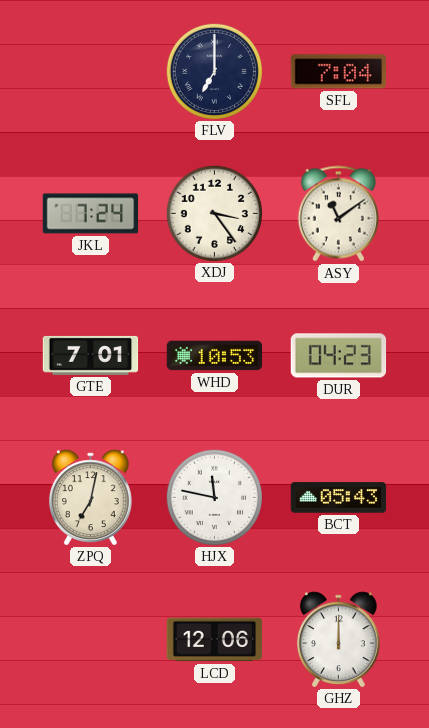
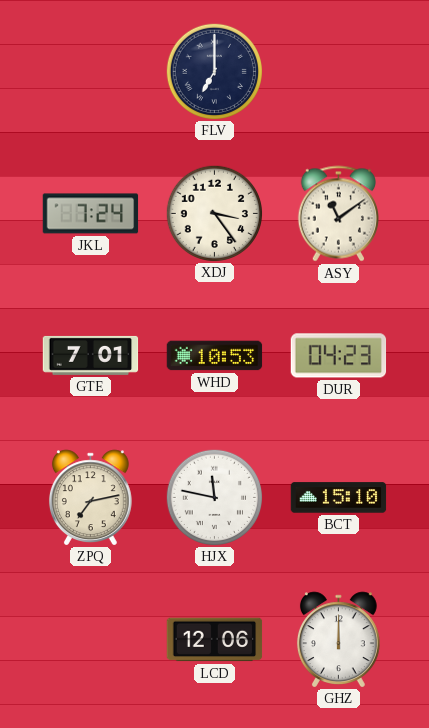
SFL: 7:04 -> none (338, 72)
ZPQ: 7:02 -> 7:13 (90, 497)
BCT: 05:43 -> 15:10 (339, 498)
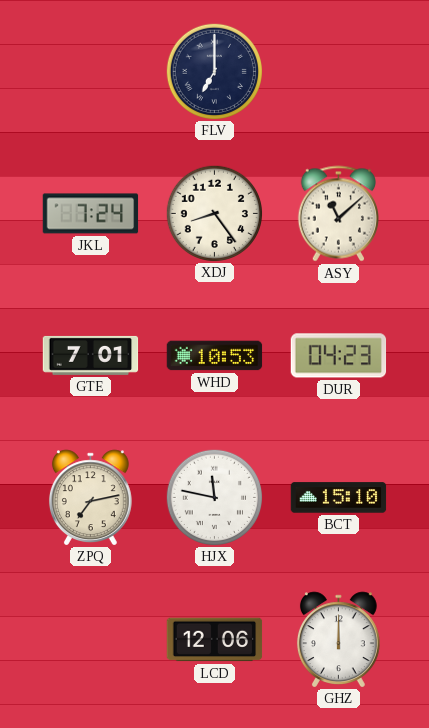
XDJ: 3:24 -> 8:24 (214, 213)
ASY: 11:09 -> 11:08 (338, 214)
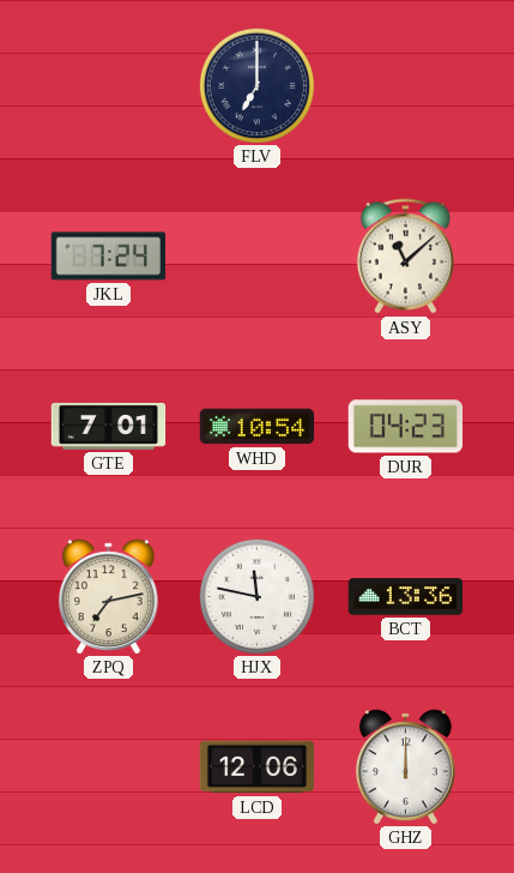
XDJ: 8:24 -> none (214, 213)
WHD: 10:53 -> 10:54 (258, 427)
BCT: 15:10 -> 13:36 (406, 597)
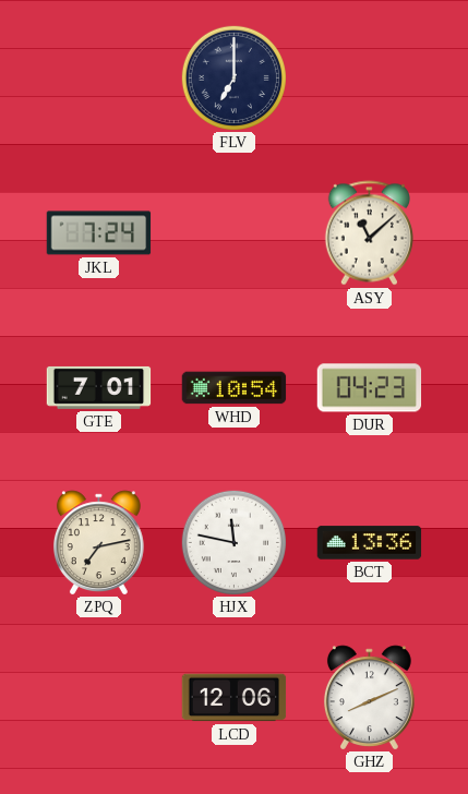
GHZ: 12:00 -> 8:11 (369, 697)
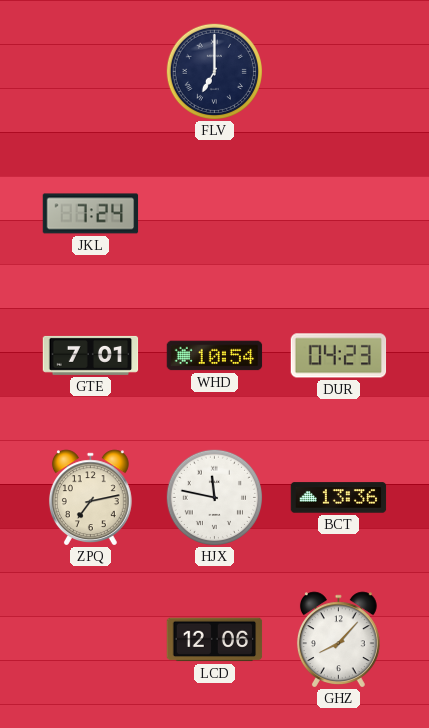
ASY: 11:08 -> none (369, 233)
GHZ: 8:11 -> 8:07 (338, 639)
